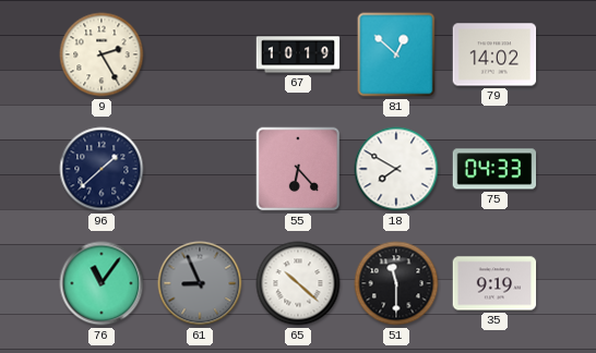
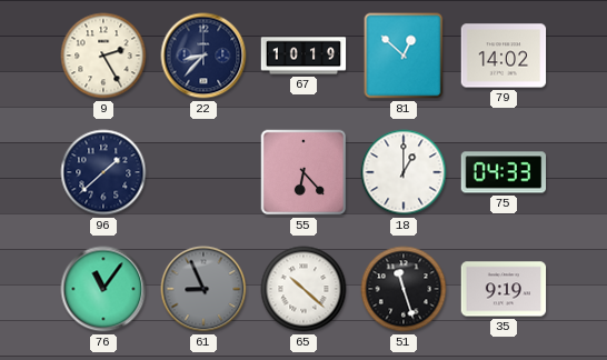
22: none -> 8:37 (203, 56)
18: 7:50 -> 1:00 (404, 172)
51: 11:30 -> 11:27 (404, 289)
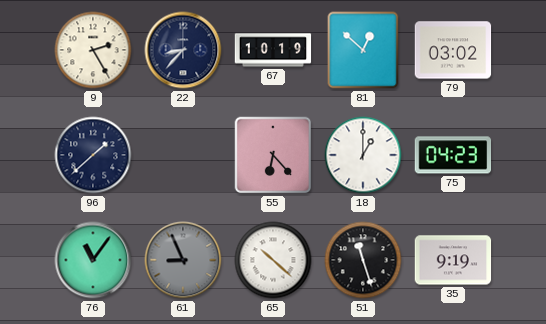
79: 14:02 -> 03:02 (453, 50)
75: 04:33 -> 04:23 (453, 155)
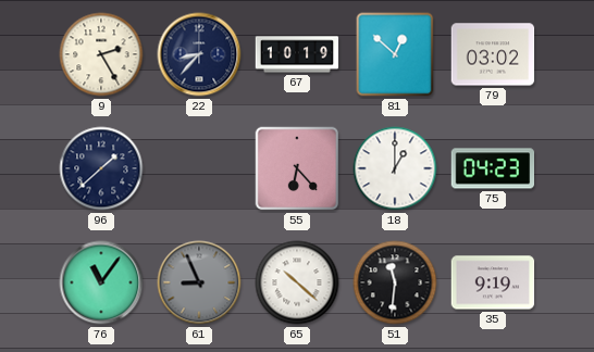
51: 11:27 -> 11:31 (395, 282)
